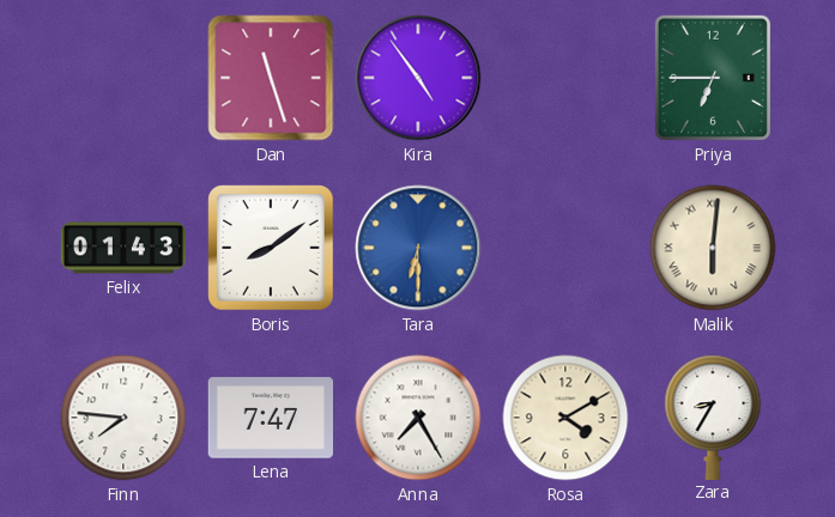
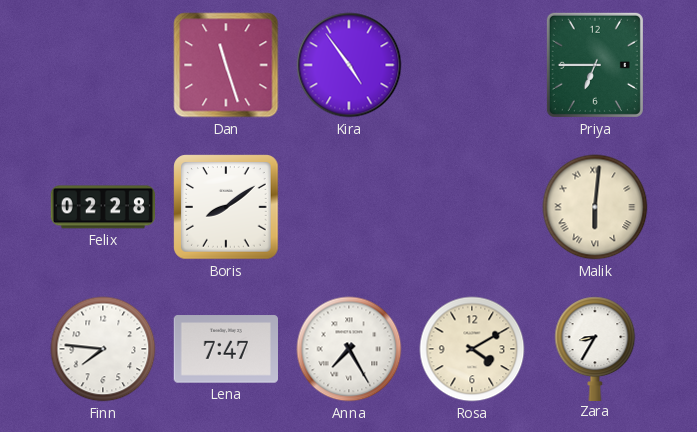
Felix: 01:43 -> 02:28 (102, 207)
Tara: 6:30 -> none (418, 248)
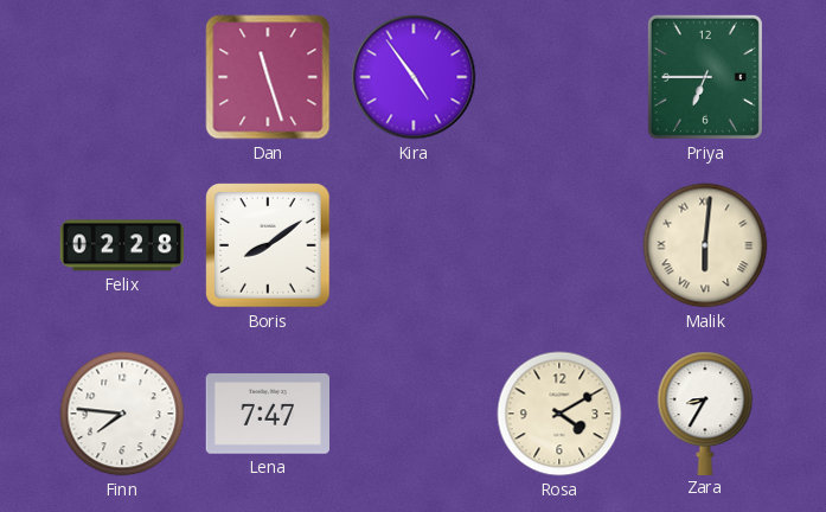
Anna: 7:25 -> none (349, 349)
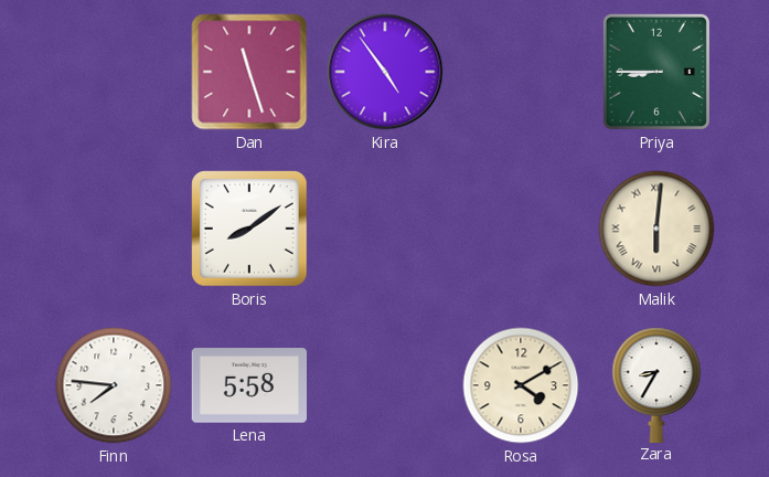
Priya: 6:45 -> 8:45 (656, 72)
Felix: 02:28 -> none (121, 245)
Lena: 7:47 -> 5:58 (248, 385)
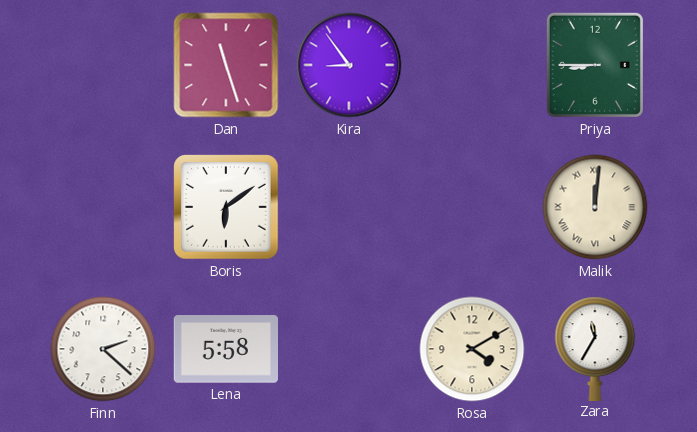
Kira: 4:54 -> 8:54 (349, 65)
Boris: 8:09 -> 6:09 (226, 207)
Malik: 6:01 -> 12:01 (595, 207)
Finn: 7:46 -> 2:22 (103, 349)
Zara: 8:35 -> 11:35 (595, 348)
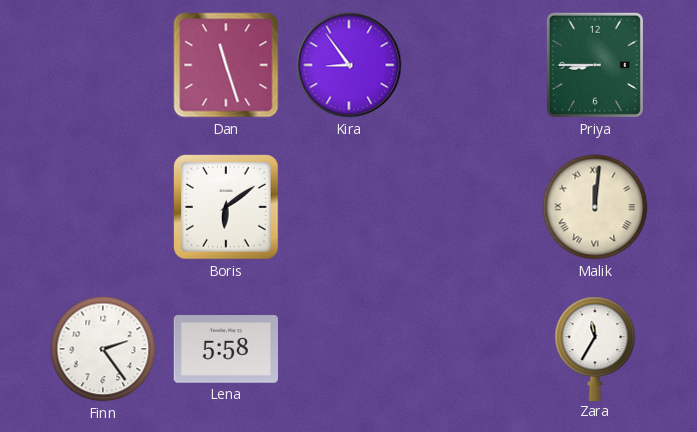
Finn: 2:22 -> 2:24 (103, 349)
Rosa: 4:10 -> none (472, 349)
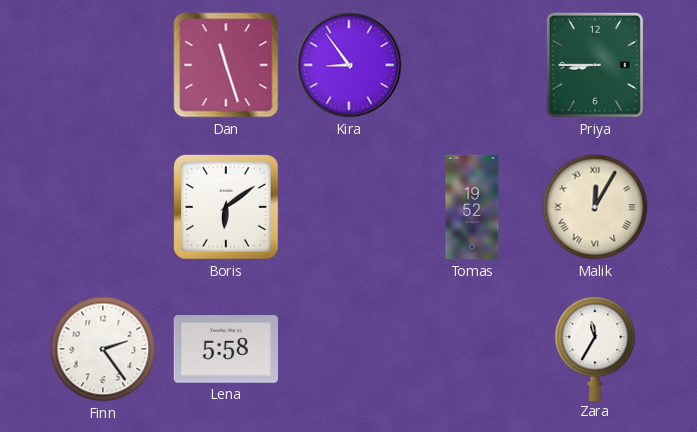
Tomas: none -> 19:52 (472, 207)
Malik: 12:01 -> 12:05 (595, 207)
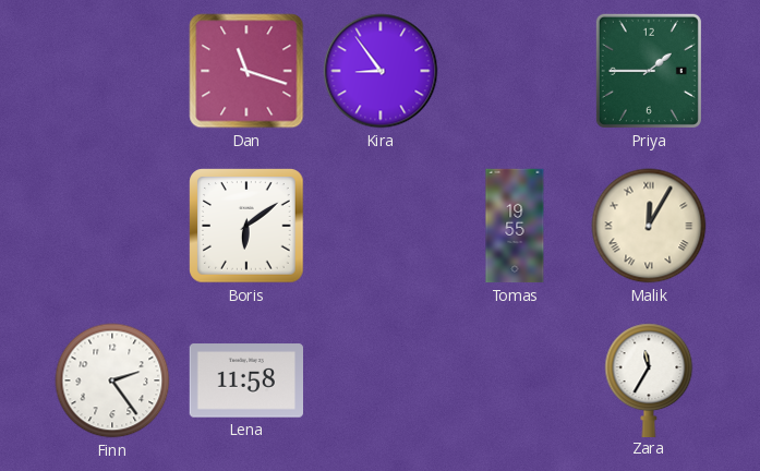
Dan: 11:27 -> 11:18 (246, 71)
Priya: 8:45 -> 1:45 (649, 71)
Tomas: 19:52 -> 19:55 (515, 226)
Lena: 5:58 -> 11:58 (245, 381)
